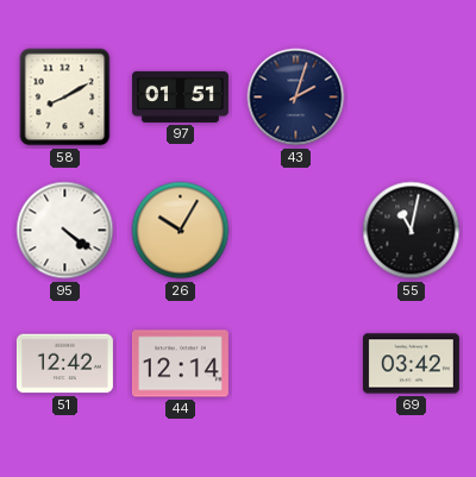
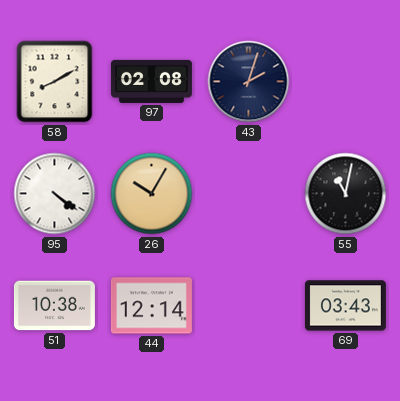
97: 01:51 -> 02:08 (151, 81)
51: 12:42 -> 10:38 (54, 306)
69: 03:42 -> 03:43 (345, 306)
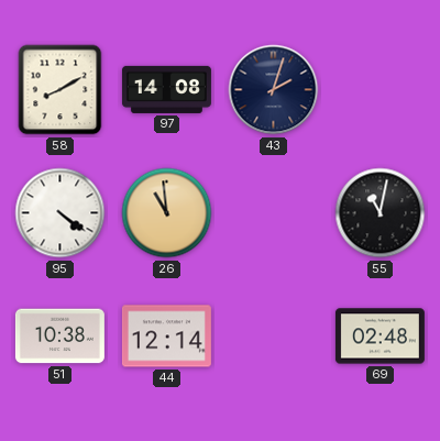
97: 02:08 -> 14:08 (166, 89)
26: 10:05 -> 10:59 (167, 213)
69: 03:43 -> 02:48 (380, 337)
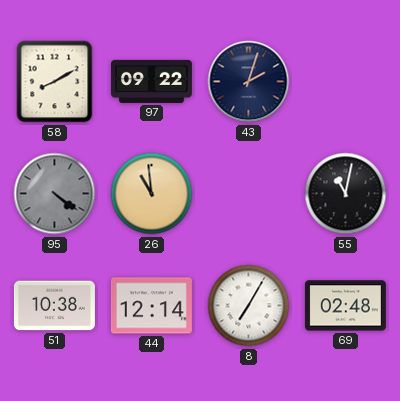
97: 14:08 -> 09:22 (151, 81)
95 dial: white -> grey (55, 194)
8: none -> 7:05 (249, 306)
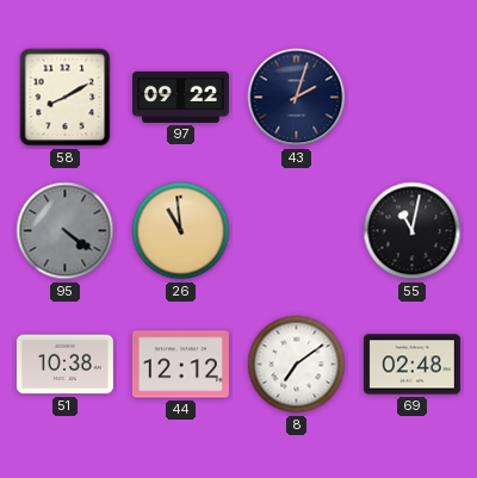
44: 12:14 -> 12:12 (180, 365)
8: 7:05 -> 7:09 (297, 365)
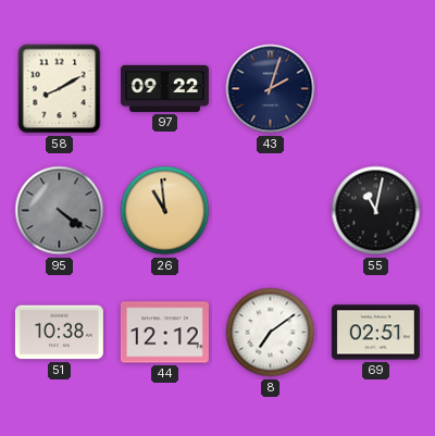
69: 02:48 -> 02:51 (375, 333)
